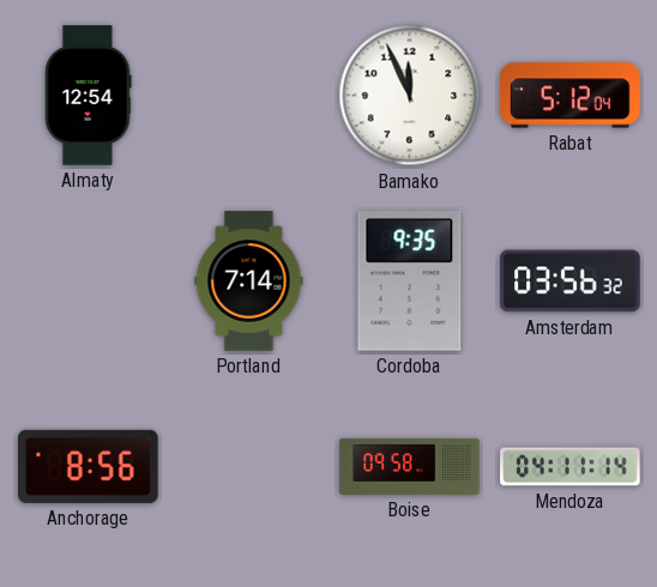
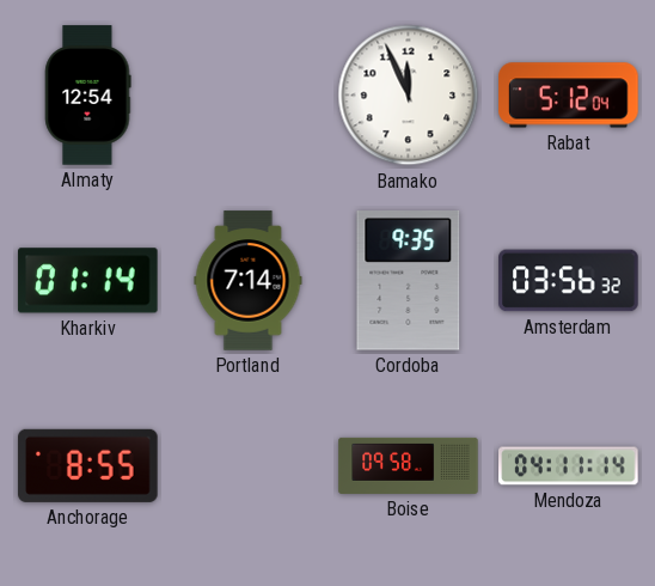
Kharkiv: none -> 01:14 (88, 281)
Anchorage: 8:56 -> 8:55 (88, 465)
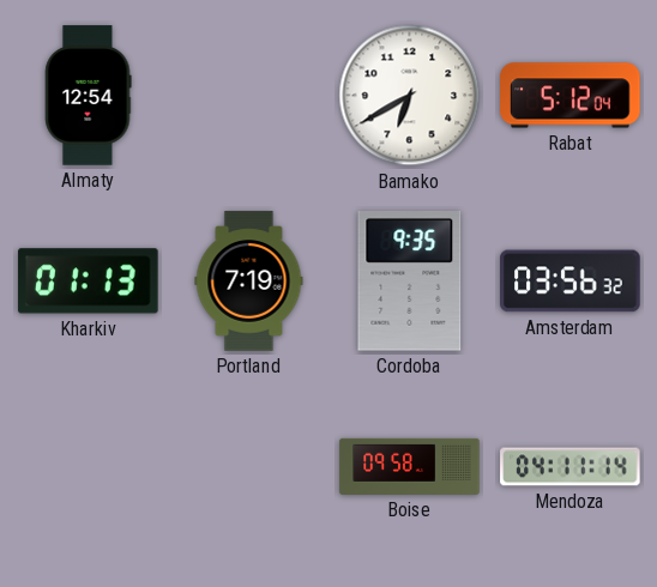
Bamako: 11:56 -> 6:40 (410, 96)
Kharkiv: 01:14 -> 01:13 (89, 282)
Portland: 7:14 -> 7:19 (249, 282)
Anchorage: 8:55 -> none (88, 465)
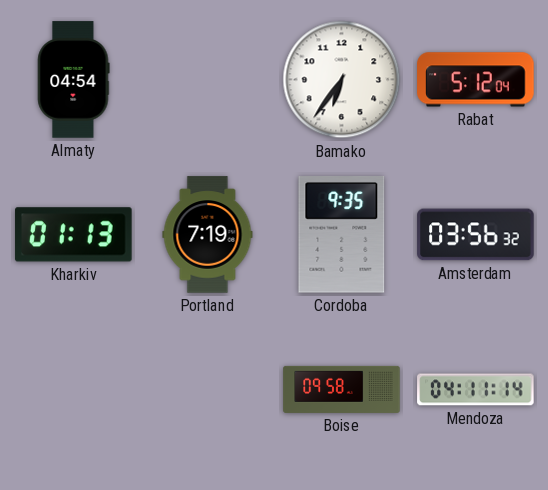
Almaty: 12:54 -> 04:54 (74, 80)
Bamako: 6:40 -> 6:36 (342, 80)
